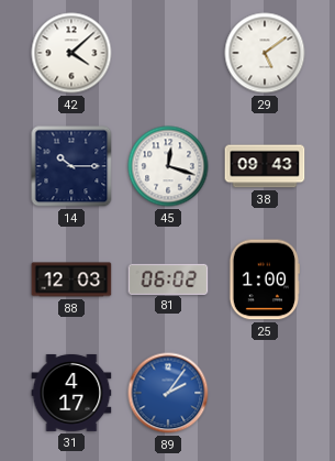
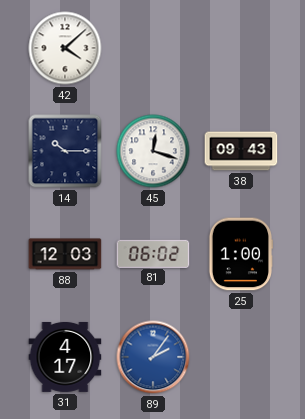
29: 5:09 -> none (265, 53)
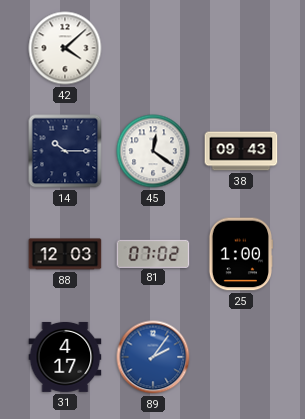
45: 12:18 -> 12:21 (153, 151)
81: 06:02 -> 07:02 (153, 253)
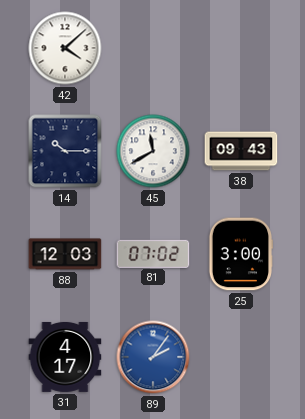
45: 12:21 -> 11:40 (153, 151)
25: 1:00 -> 3:00 (240, 254)
